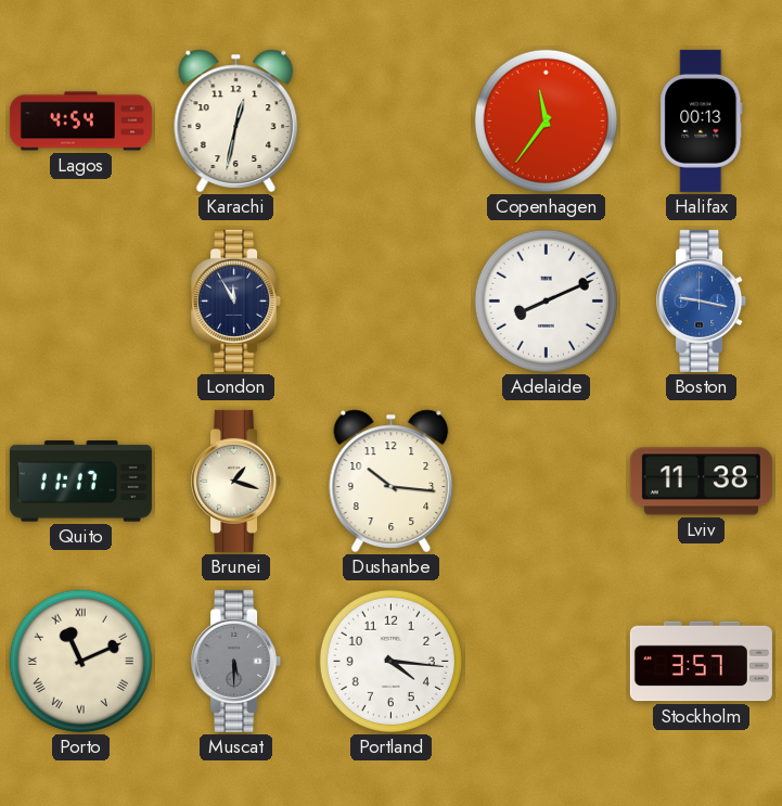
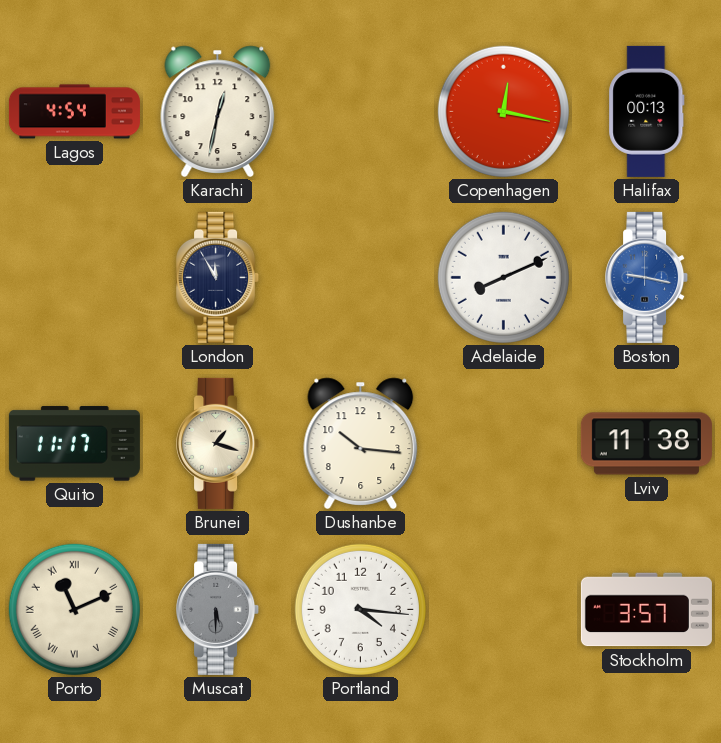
Copenhagen: 11:36 -> 12:17 (503, 111)
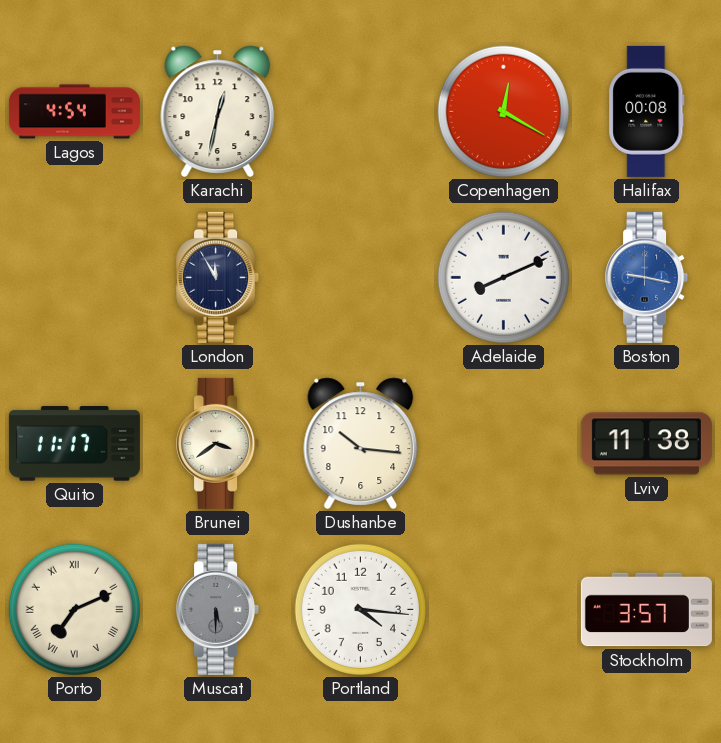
Copenhagen: 12:17 -> 12:20 (503, 111)
Halifax: 00:13 -> 00:08 (647, 111)
Brunei: 1:18 -> 3:39 (218, 443)
Porto: 11:11 -> 7:11 (74, 609)
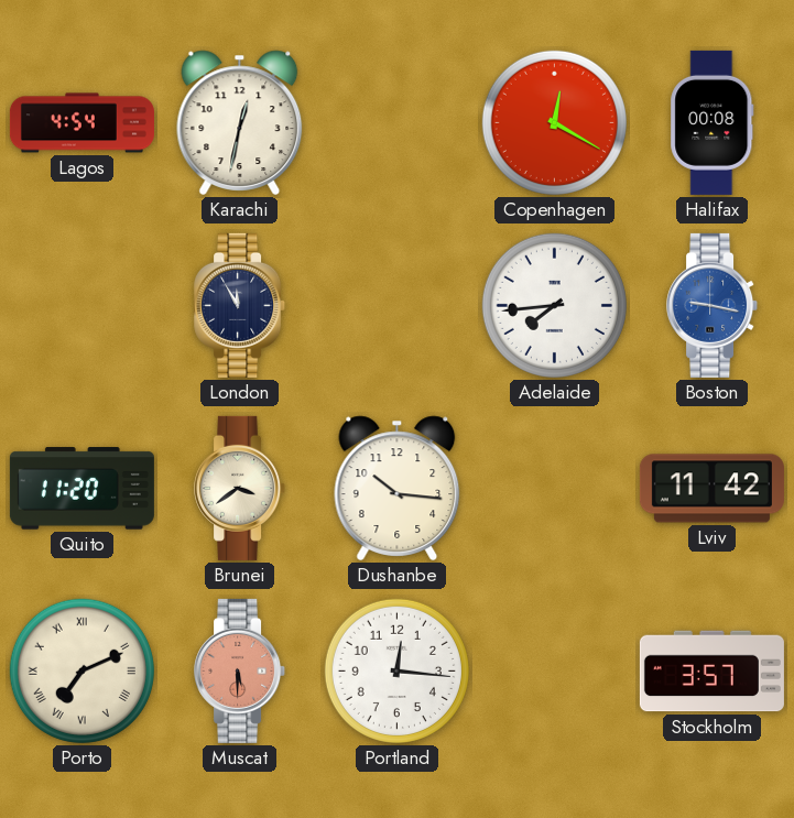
Adelaide: 8:11 -> 7:44 (554, 305)
Quito: 11:17 -> 11:20 (81, 489)
Lviv: 11:38 -> 11:42 (711, 489)
Muscat dial: grey -> salmon (240, 670)
Portland: 4:16 -> 12:16 (396, 670)
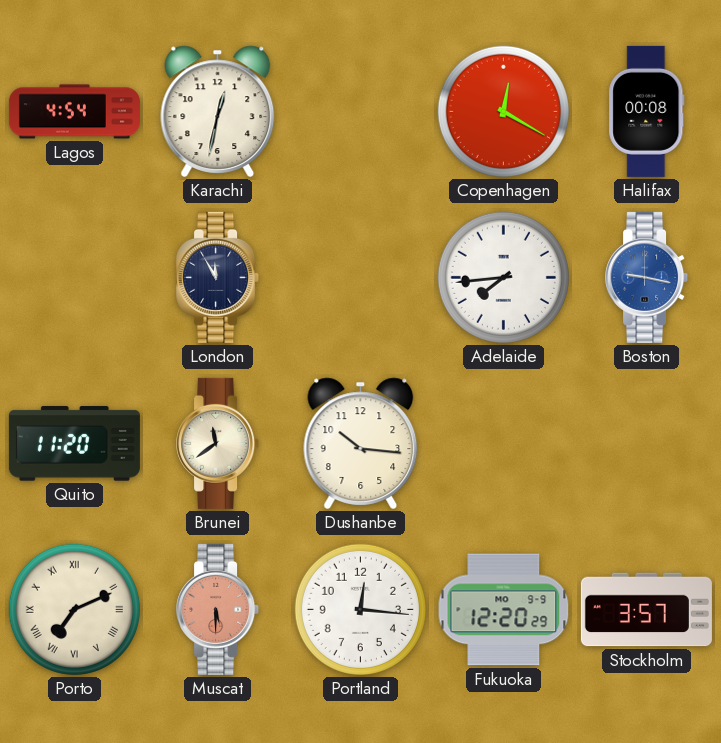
Brunei: 3:39 -> 11:39 (218, 443)
Lviv: 11:42 -> none (711, 489)
Fukuoka: none -> 12:20 (504, 610)
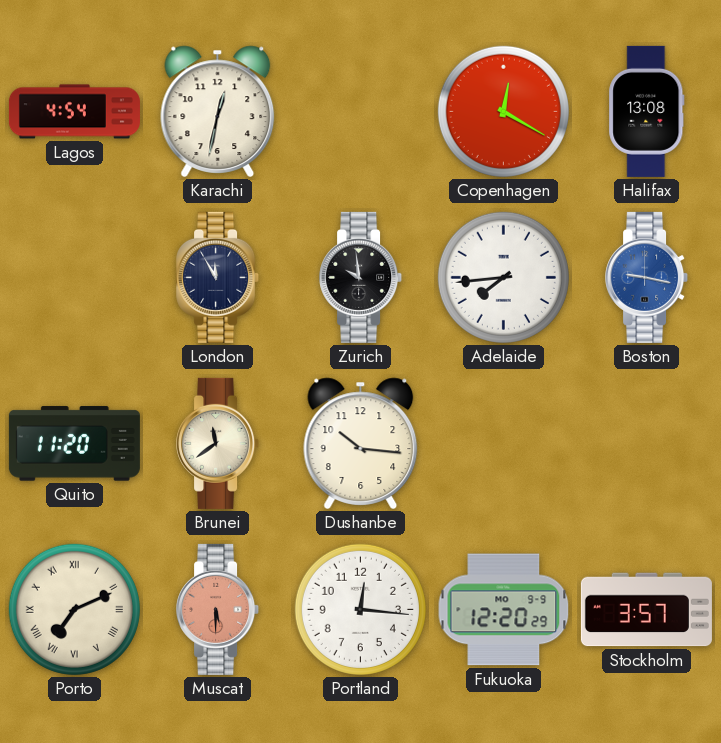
Halifax: 00:08 -> 13:08 (647, 111)
Zurich: none -> 9:59 (361, 277)
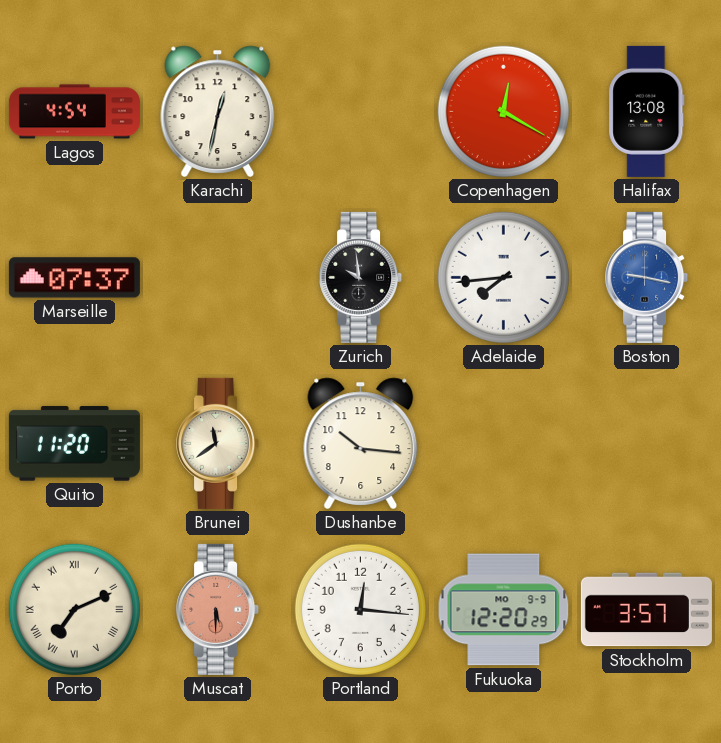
Marseille: none -> 07:37 (74, 278)
London: 11:55 -> none (218, 277)
